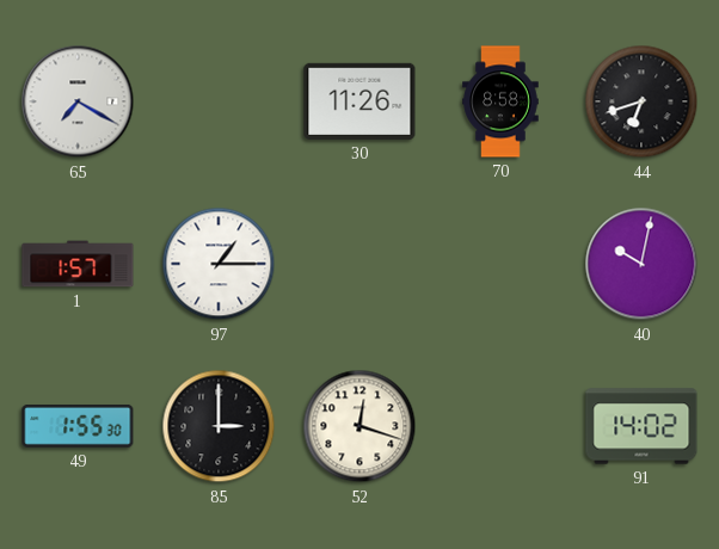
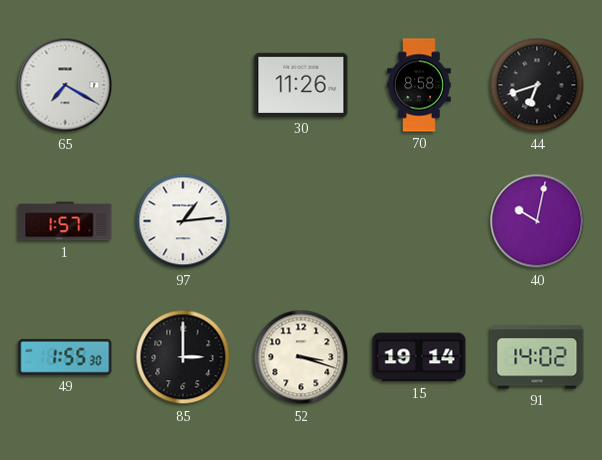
97: 1:15 -> 1:14 (183, 221)
52: 12:18 -> 3:18 (301, 357)
15: none -> 19:14 (419, 357)
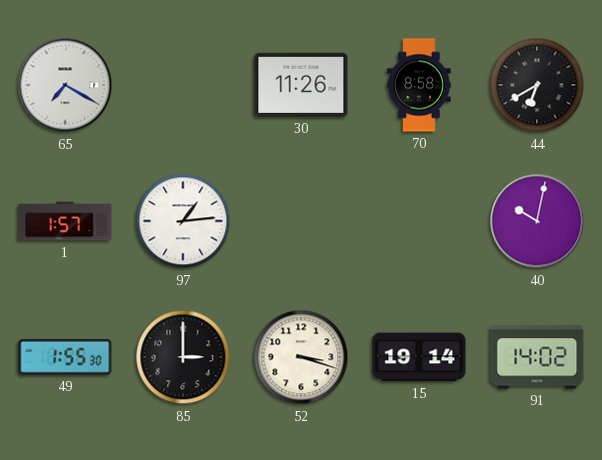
44: 6:42 -> 6:40 (537, 85)
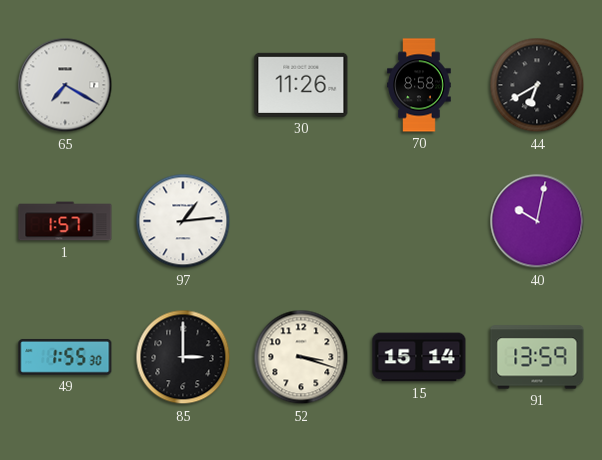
15: 19:14 -> 15:14 (419, 357)
91: 14:02 -> 13:59 (537, 357)
